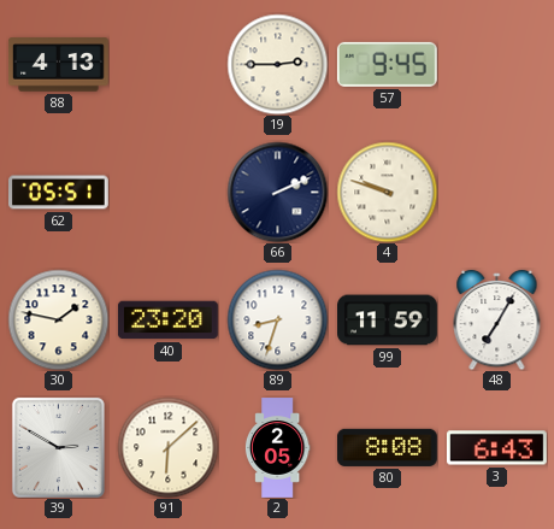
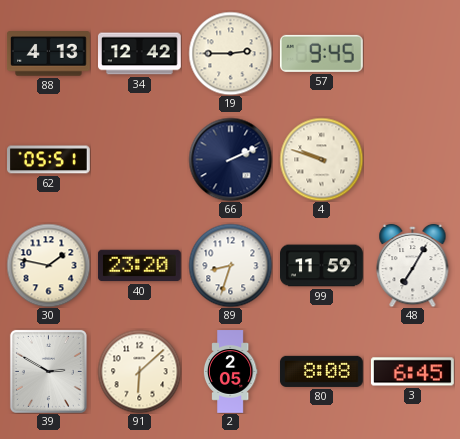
34: none -> 12:42 (140, 54)
3: 6:43 -> 6:45 (413, 372)
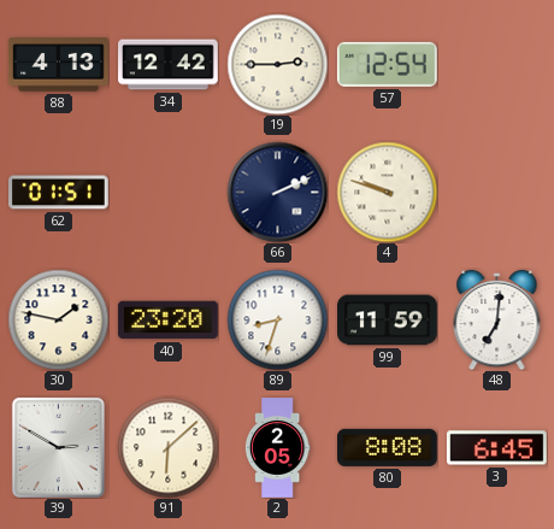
57: 9:45 -> 12:54 (387, 64)
62: 05:51 -> 01:51 (59, 193)
48: 7:05 -> 7:01 (497, 319)
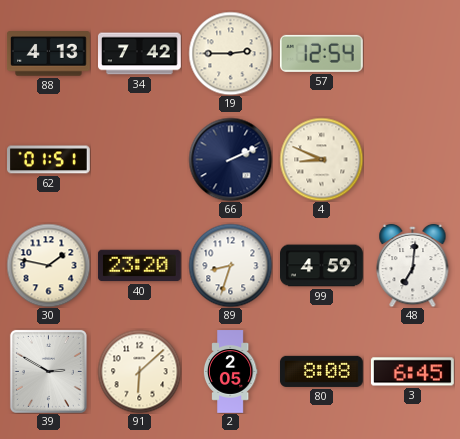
34: 12:42 -> 7:42 (140, 54)
4: 9:48 -> 8:49 (321, 159)
99: 11:59 -> 4:59 (322, 266)
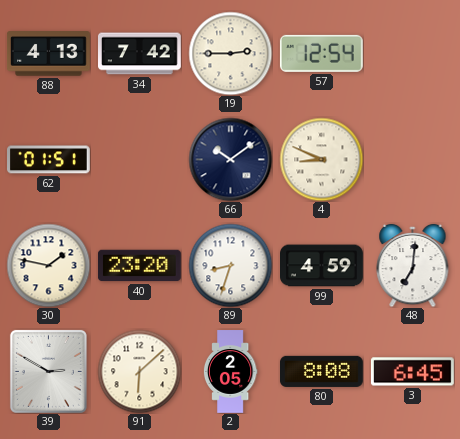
66: 2:11 -> 10:09 (230, 159)
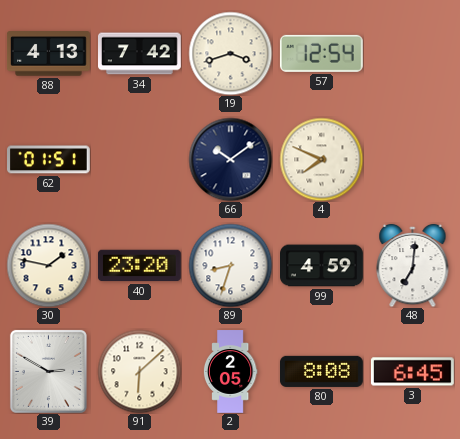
19: 2:45 -> 3:42 (230, 53)
4: 8:49 -> 7:49 (321, 159)
